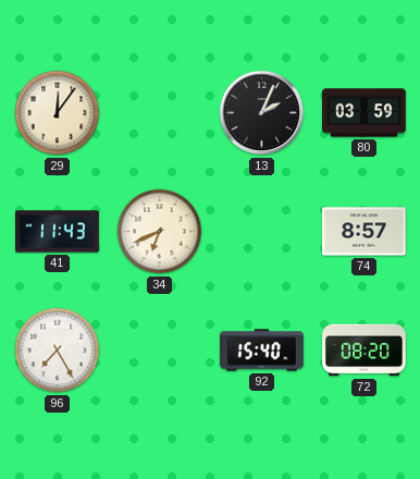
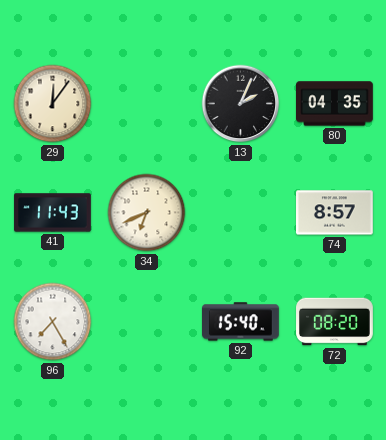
80: 03:59 -> 04:35 (335, 104)
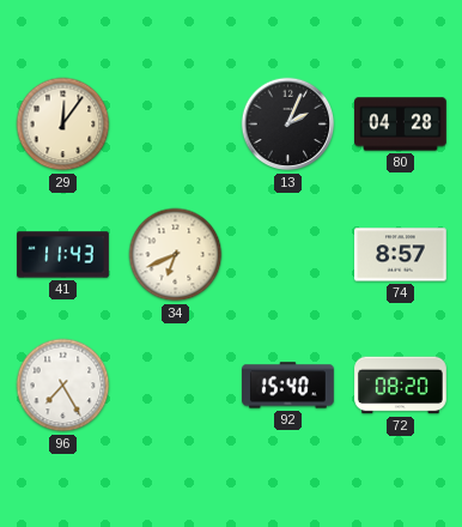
80: 04:35 -> 04:28 (401, 125)
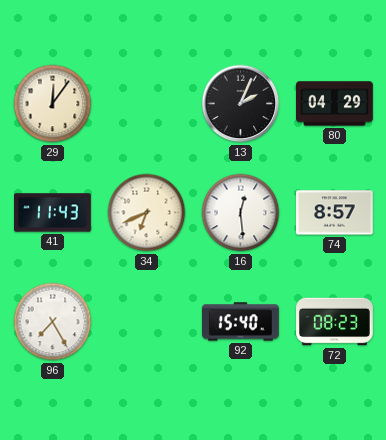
80: 04:28 -> 04:29 (335, 104)
16: none -> 12:29 (241, 213)
72: 08:20 -> 08:23 (335, 322)
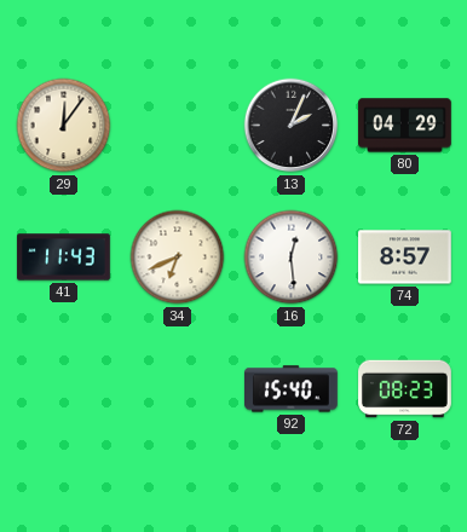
96: 7:25 -> none (53, 322)
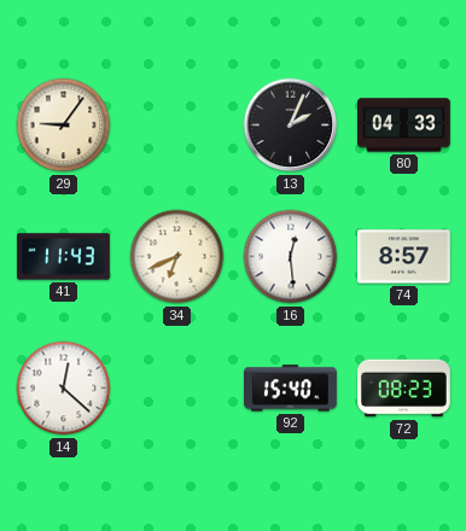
29: 12:06 -> 9:06 (64, 126)
80: 04:29 -> 04:33 (404, 126)
14: none -> 12:22 (64, 389)
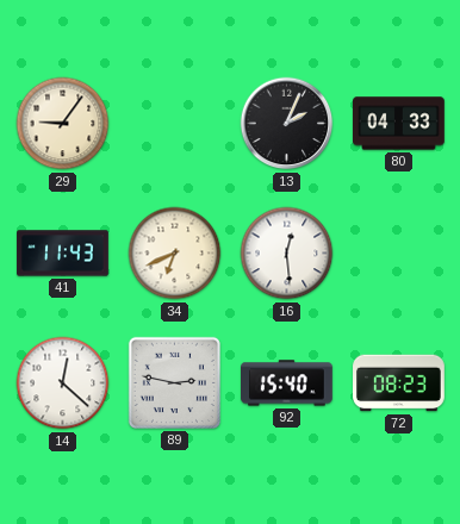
74: 8:57 -> none (404, 257)
89: none -> 2:47 (174, 382)
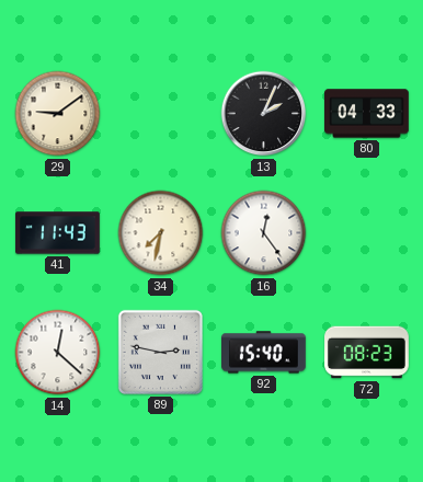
29: 9:06 -> 9:09 (58, 114)
34: 6:41 -> 7:32 (161, 233)
16: 12:29 -> 12:24 (264, 233)
